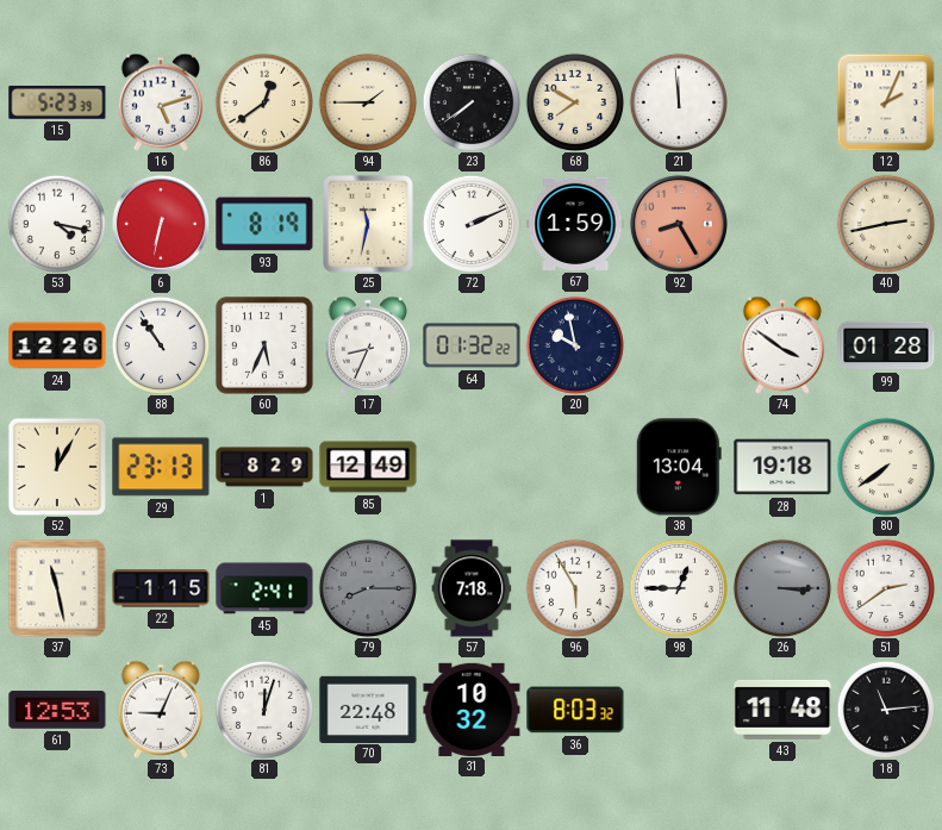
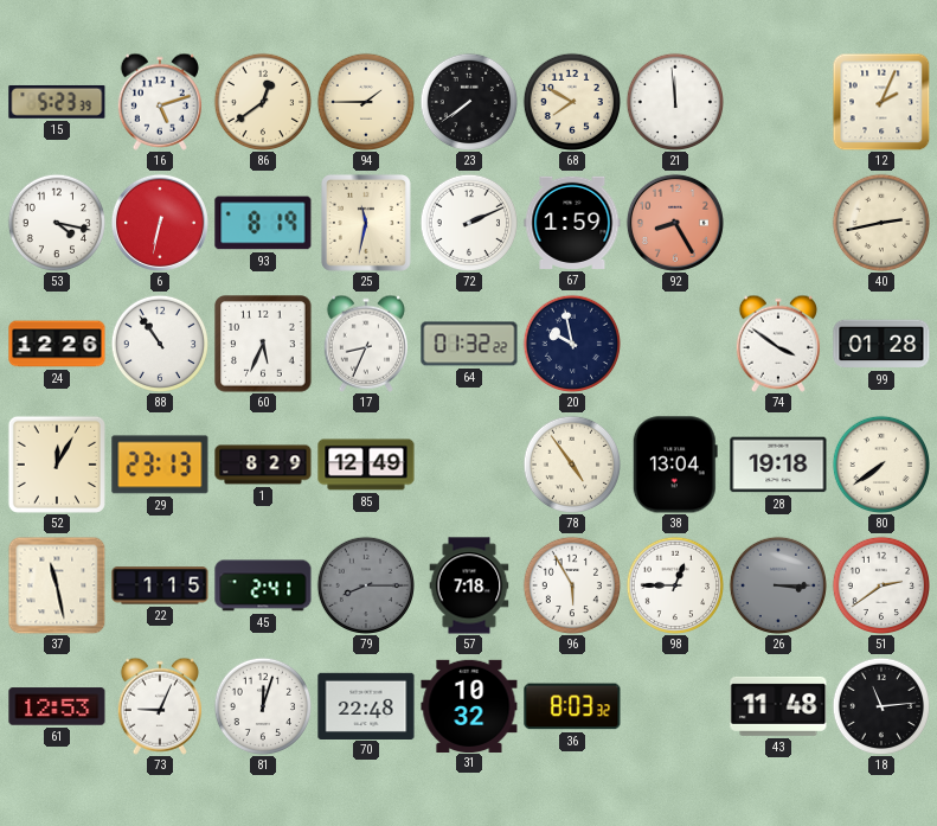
78: none -> 4:54 (571, 463)
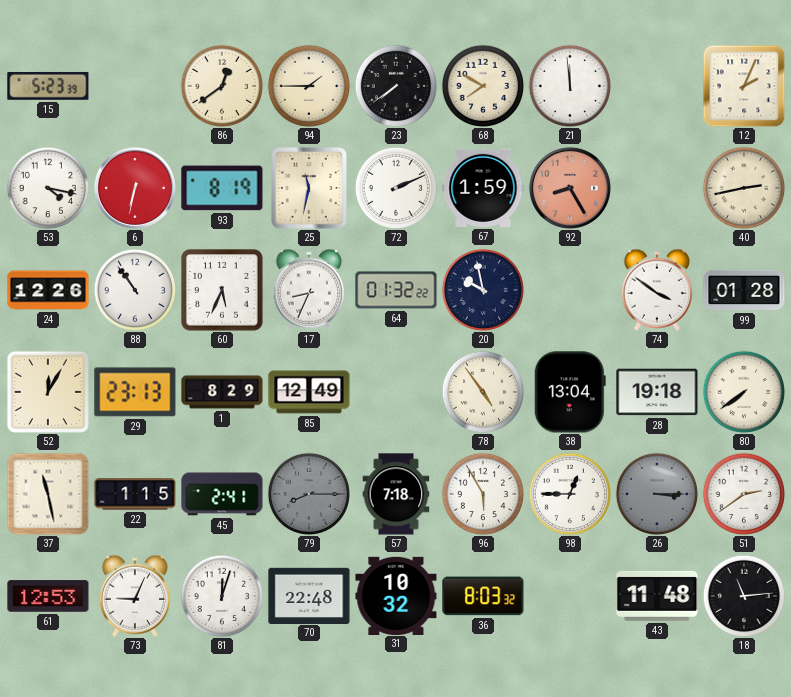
16: 5:12 -> none (160, 102)
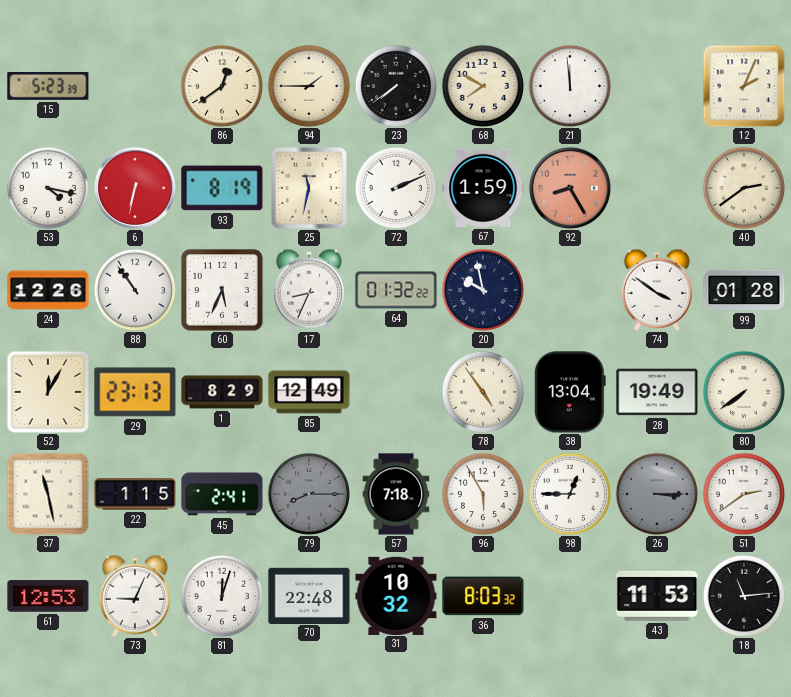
40: 2:43 -> 2:39 (743, 187)
28: 19:18 -> 19:49 (657, 392)
43: 11:48 -> 11:53 (657, 596)
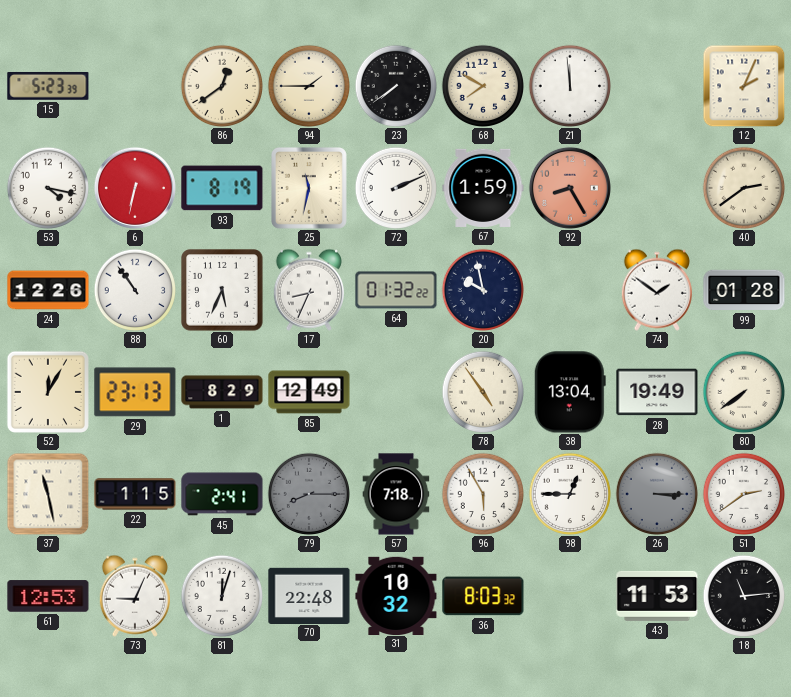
74: 3:51 -> 1:51 (657, 290)
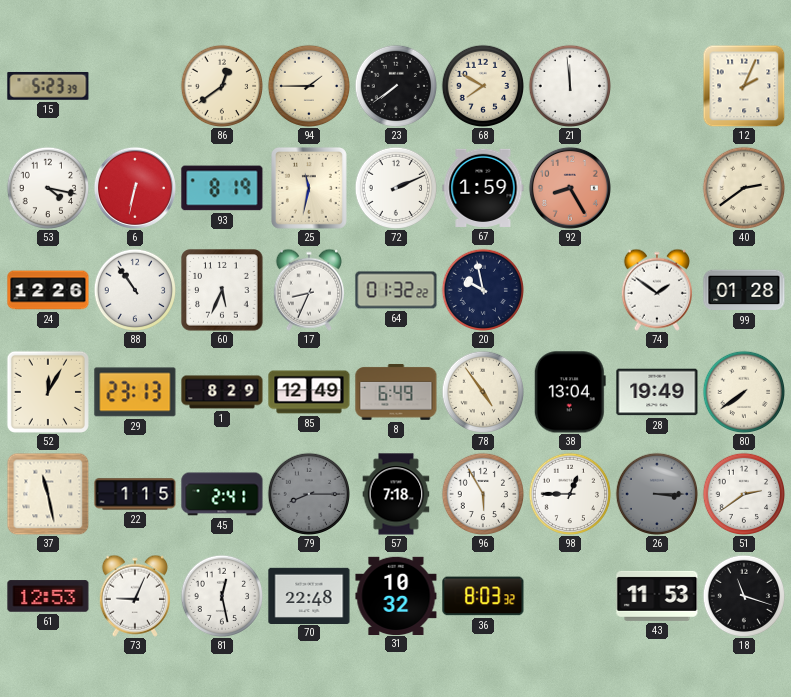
8: none -> 6:49 (396, 393)
81: 12:03 -> 12:28 (221, 595)
18: 11:14 -> 11:18 (743, 595)
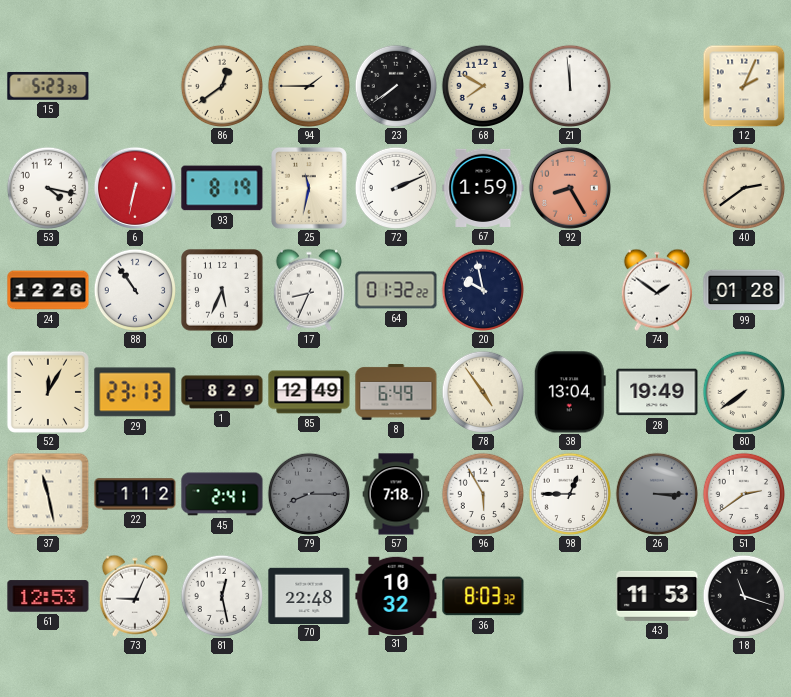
22: 1:15 -> 1:12 (135, 494)
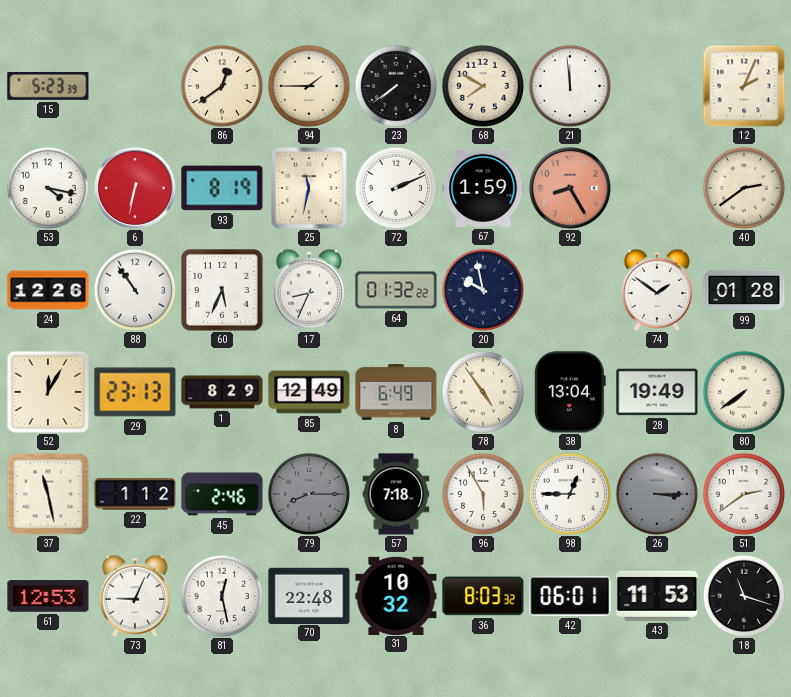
45: 2:41 -> 2:46 (222, 494)
42: none -> 06:01 (570, 596)
